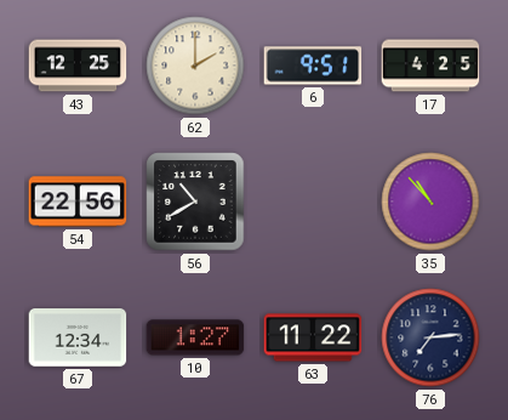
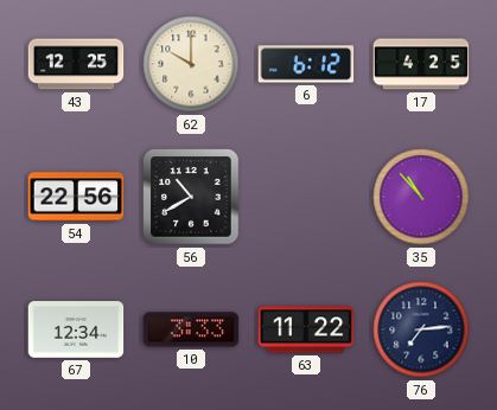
62: 2:00 -> 10:00 (191, 64)
6: 9:51 -> 6:12 (306, 64)
10: 1:27 -> 3:33 (191, 329)
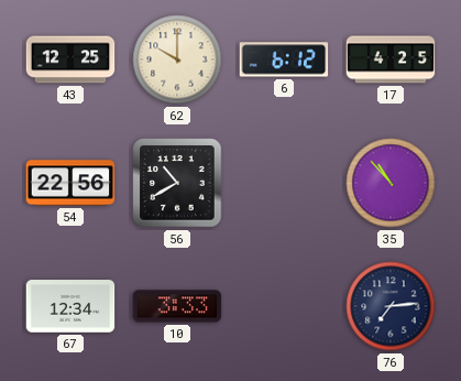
63: 11:22 -> none (306, 329)
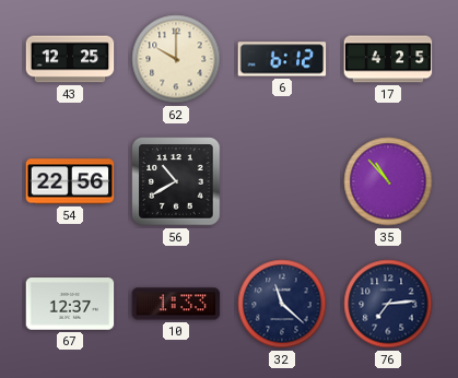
67: 12:34 -> 12:37 (70, 304)
10: 3:33 -> 1:33 (176, 304)
32: none -> 11:22 (282, 304)
